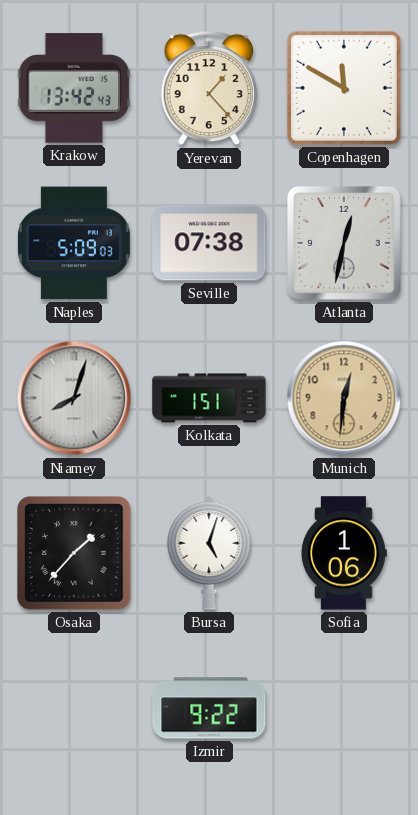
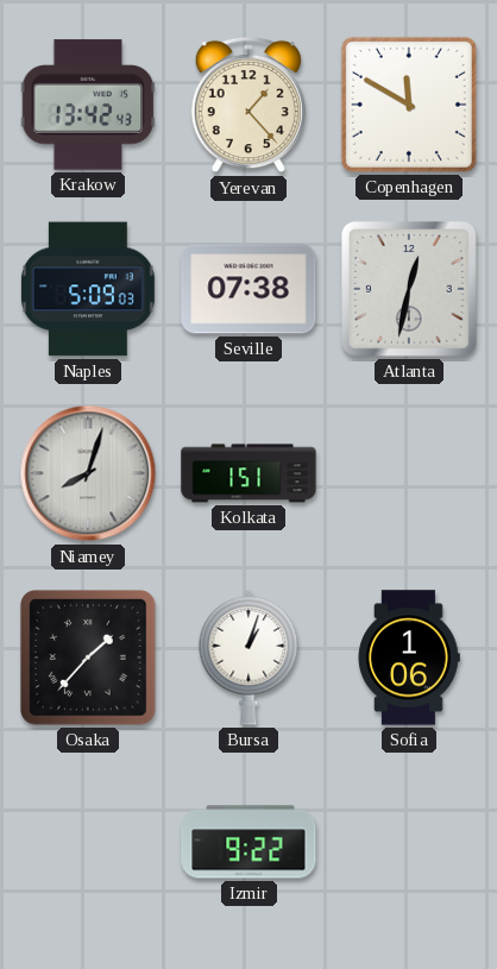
Munich: 12:31 -> none (344, 398)
Bursa: 5:03 -> 1:03 (248, 657)
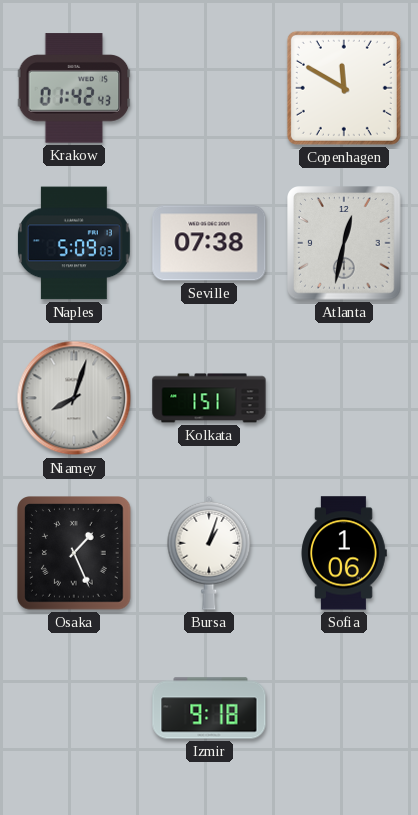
Krakow: 13:42 -> 01:42 (74, 88)
Yerevan: 1:23 -> none (248, 105)
Osaka: 1:37 -> 1:26 (74, 553)
Izmir: 9:22 -> 9:18 (209, 708)
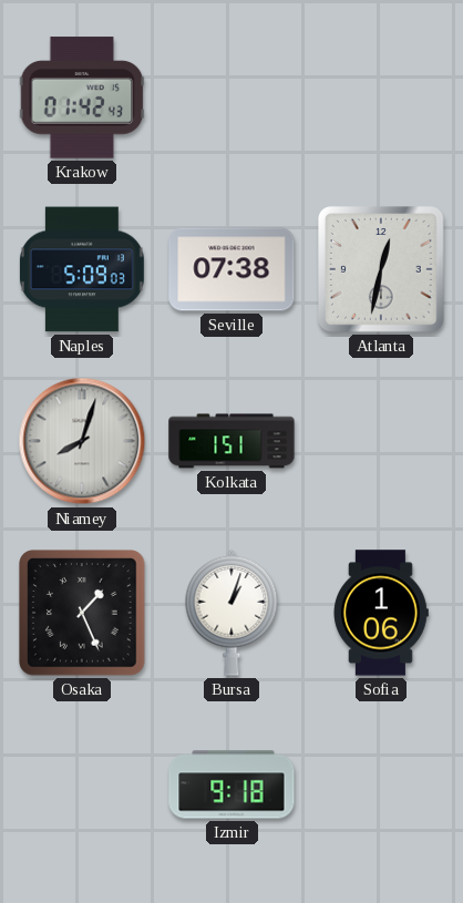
Copenhagen: 11:50 -> none (344, 88)
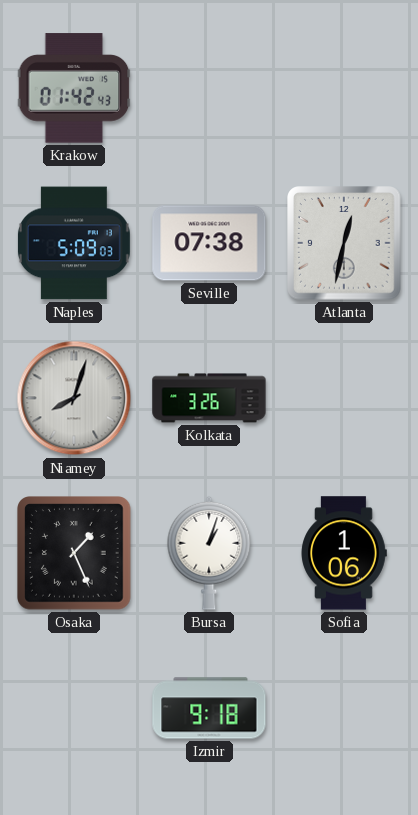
Kolkata: 1:51 -> 3:26 (209, 398)
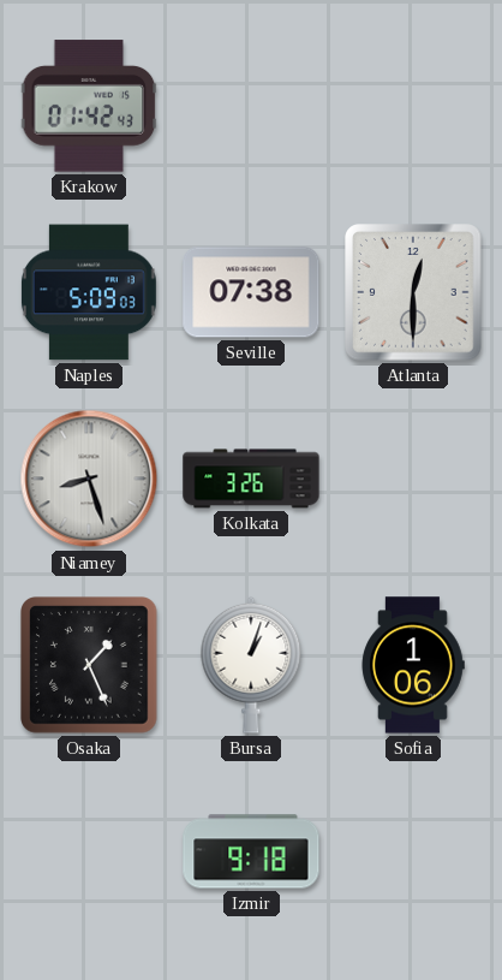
Atlanta: 12:32 -> 12:30 (413, 292)
Niamey: 8:03 -> 8:27 (89, 479)
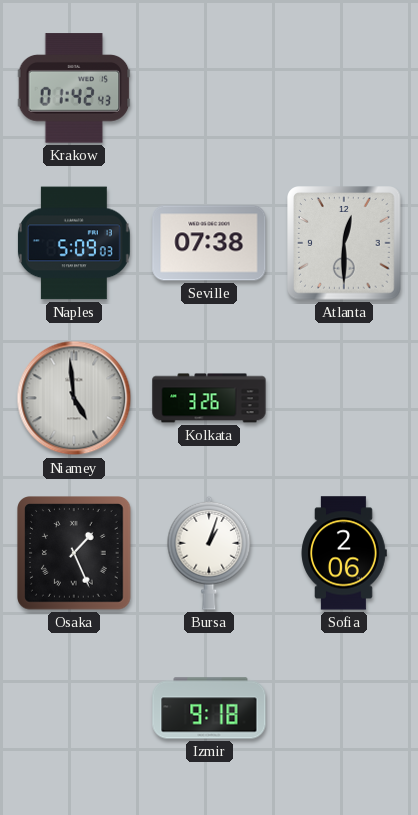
Niamey: 8:27 -> 4:59 (74, 398)
Sofia: 1:06 -> 2:06 (344, 553)
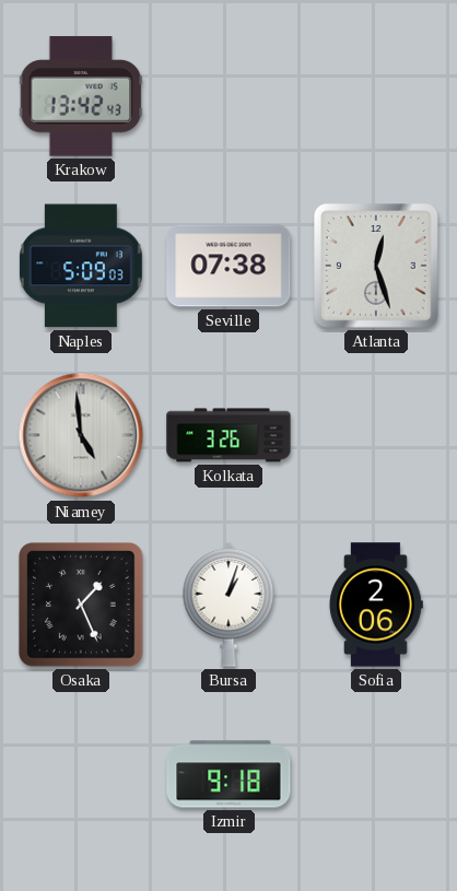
Krakow: 01:42 -> 13:42 (81, 96)
Atlanta: 12:30 -> 12:27 (376, 266)
